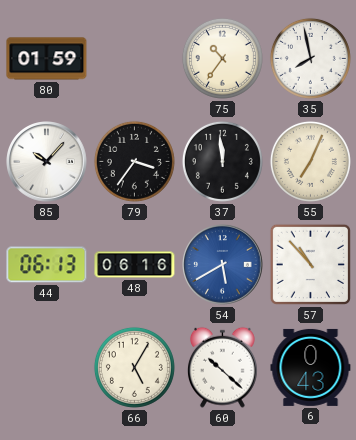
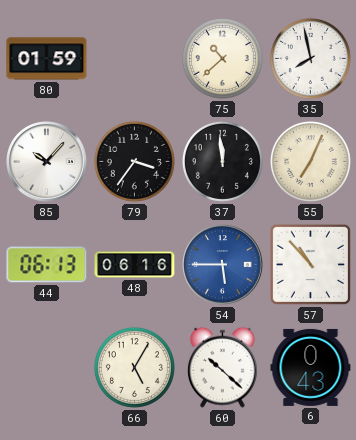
75: 10:36 -> 10:38 (222, 58)
54: 5:40 -> 5:45 (223, 265)
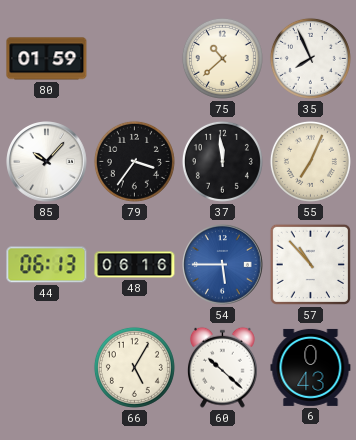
35: 7:58 -> 7:56 (310, 58)
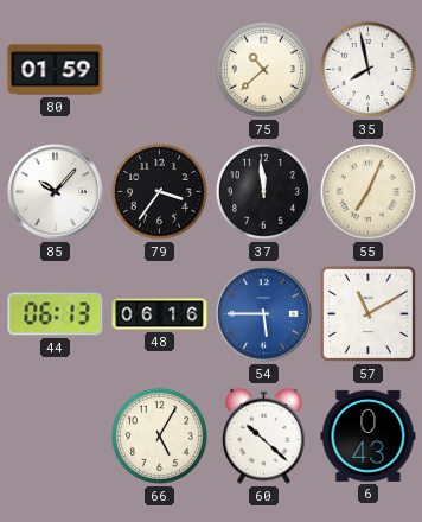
35: 7:56 -> 7:58 (367, 69)
57: 10:53 -> 11:10 (367, 313)
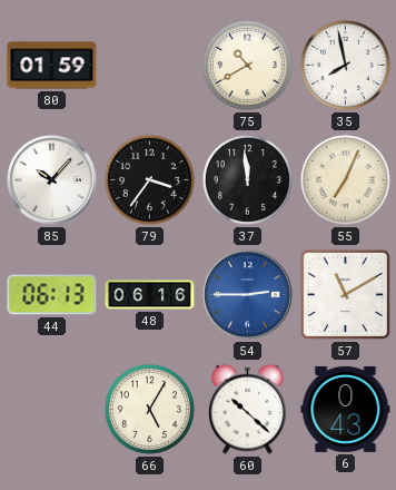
75: 10:38 -> 10:40 (247, 65)
54: 5:45 -> 2:45 (248, 295)
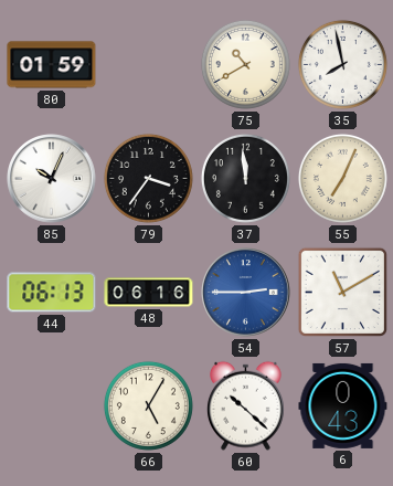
85: 10:07 -> 10:04 (52, 179)
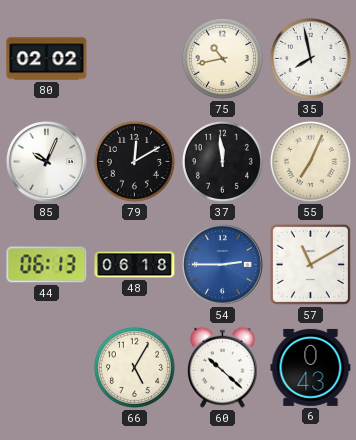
80: 01:59 -> 02:02 (47, 59)
75: 10:40 -> 10:43 (222, 58)
79: 3:36 -> 12:10 (134, 161)
48: 06:16 -> 06:18 (135, 265)
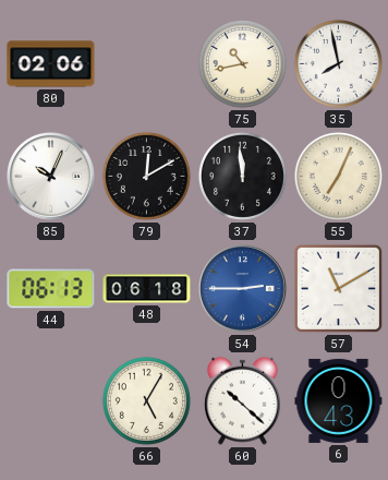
80: 02:02 -> 02:06 (51, 64)
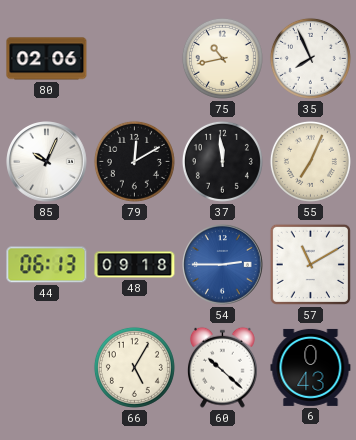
35: 7:58 -> 7:56 (310, 58)
48: 06:18 -> 09:18 (135, 265)
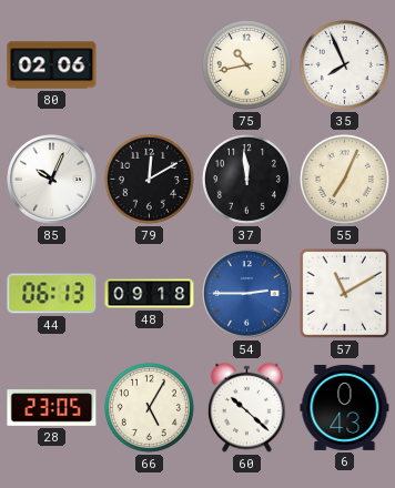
28: none -> 23:05 (52, 408)
